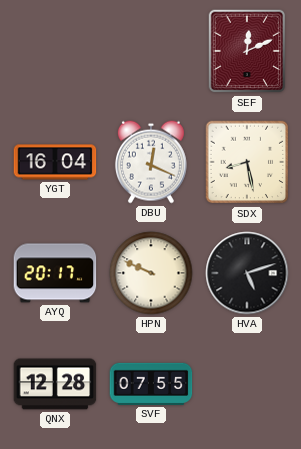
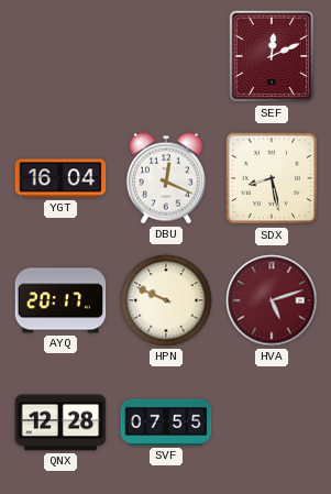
HVA dial: black -> burgundy (272, 300)
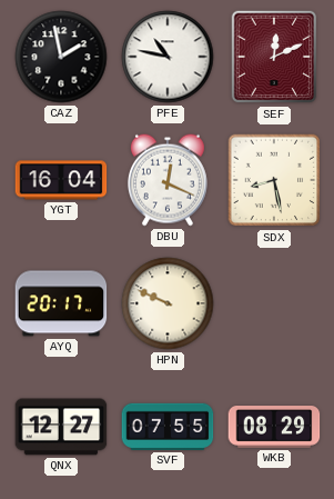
CAZ: none -> 1:58 (61, 57)
PFE: none -> 10:47 (168, 57)
HVA: 5:12 -> none (272, 300)
QNX: 12:28 -> 12:27 (61, 427)
WKB: none -> 08:29 (274, 428)
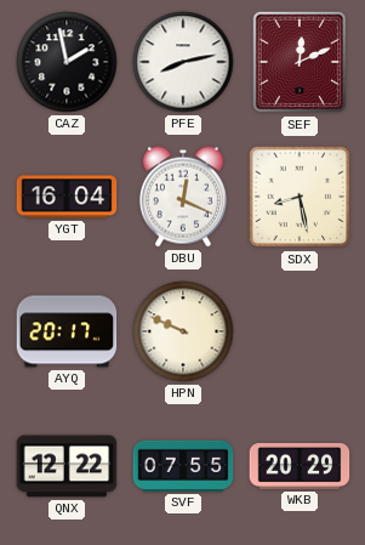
PFE: 10:47 -> 8:13 (183, 62)
QNX: 12:27 -> 12:22 (67, 466)
WKB: 08:29 -> 20:29 (300, 467)
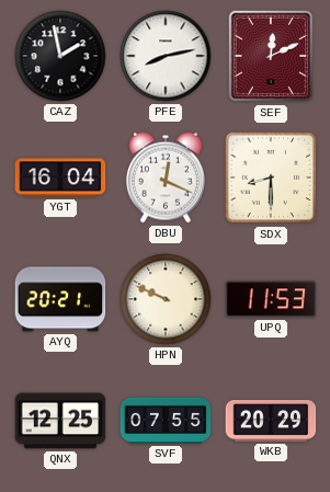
SDX: 8:28 -> 8:30 (271, 178)
AYQ: 20:17 -> 20:21 (60, 299)
UPQ: none -> 11:53 (271, 299)
QNX: 12:22 -> 12:25 (60, 421)
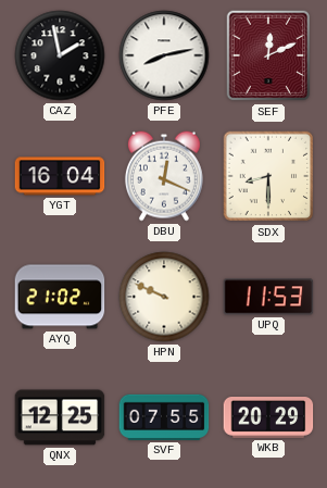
AYQ: 20:21 -> 21:02 (60, 297)
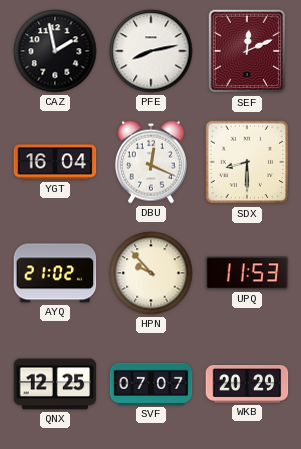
HPN: 9:49 -> 9:53 (151, 273)
SVF: 07:55 -> 07:07 (151, 384)
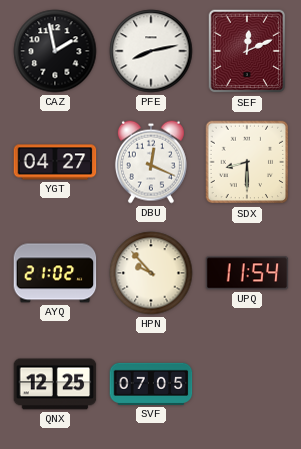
YGT: 16:04 -> 04:27 (55, 162)
UPQ: 11:53 -> 11:54 (247, 273)
SVF: 07:07 -> 07:05 (151, 384)
WKB: 20:29 -> none (247, 385)
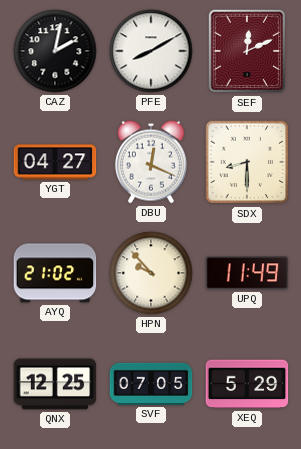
CAZ: 1:58 -> 2:02 (55, 51)
PFE: 8:13 -> 8:10 (151, 51)
UPQ: 11:54 -> 11:49 (247, 273)
XEQ: none -> 5:29 (247, 384)
